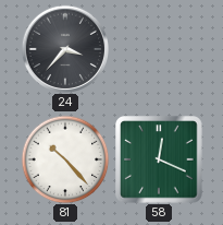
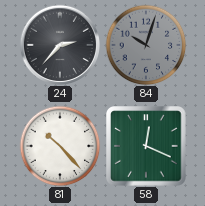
24: 3:37 -> 2:37 (59, 44)
84: none -> 10:03 (146, 45)
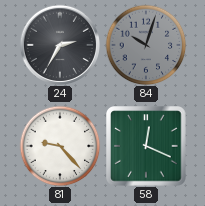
24: 2:37 -> 2:35 (59, 44)
81: 10:23 -> 9:23 (60, 146)
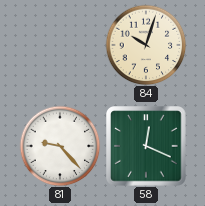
24: 2:35 -> none (59, 44)
84 dial: grey -> cream (146, 45)
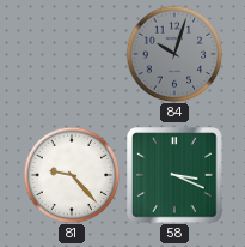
84 dial: cream -> grey (174, 54)
58: 12:19 -> 3:19 (174, 175)
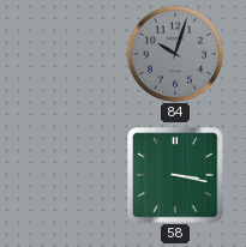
81: 9:23 -> none (72, 175)
58: 3:19 -> 3:17 (175, 175)
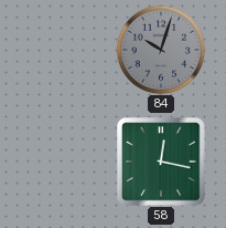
58: 3:17 -> 12:17 (161, 162)
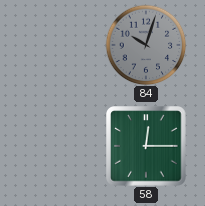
58: 12:17 -> 12:15 (146, 146)
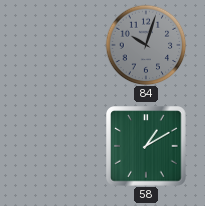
58: 12:15 -> 1:10 (146, 146)
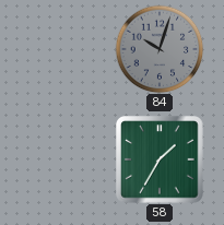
58: 1:10 -> 1:35 (160, 159)
